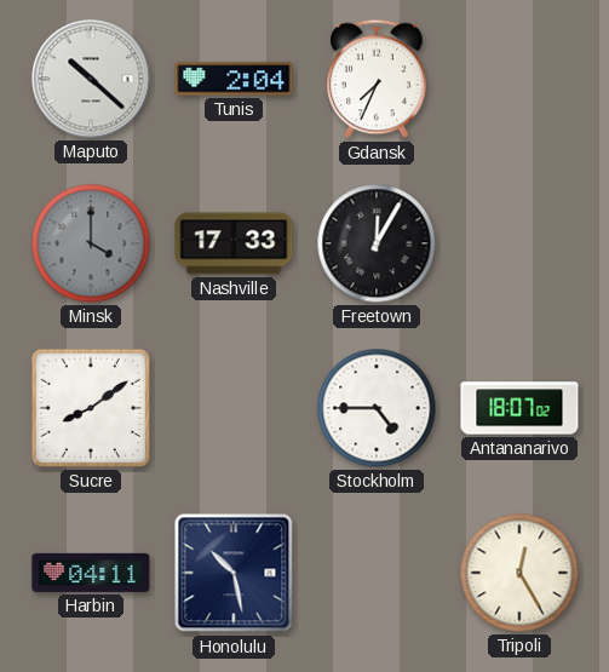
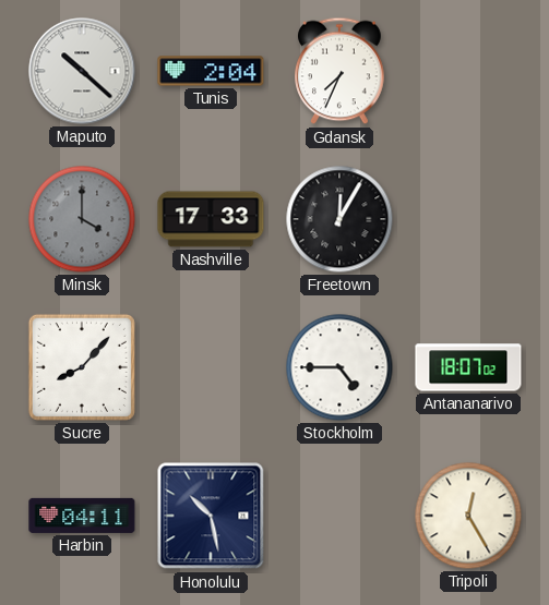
Sucre: 8:09 -> 8:07 (82, 367)
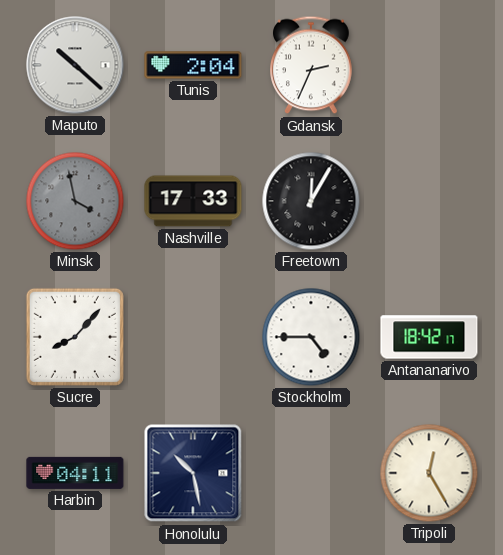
Gdansk: 7:34 -> 2:34 (312, 65)
Minsk: 4:00 -> 3:58 (75, 201)
Antananarivo: 18:07 -> 18:42 (429, 337)
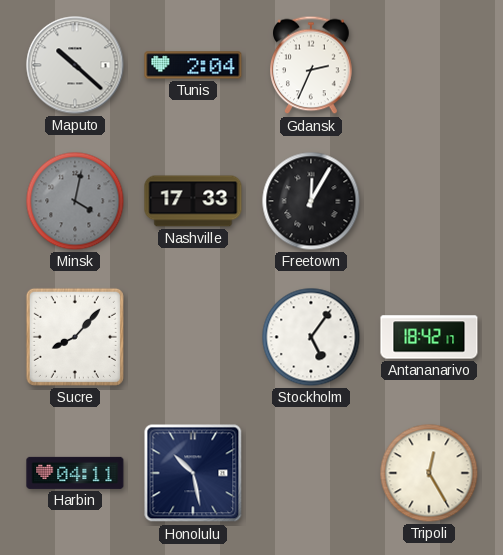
Minsk: 3:58 -> 4:02 (75, 201)
Stockholm: 4:45 -> 5:06 (311, 337)
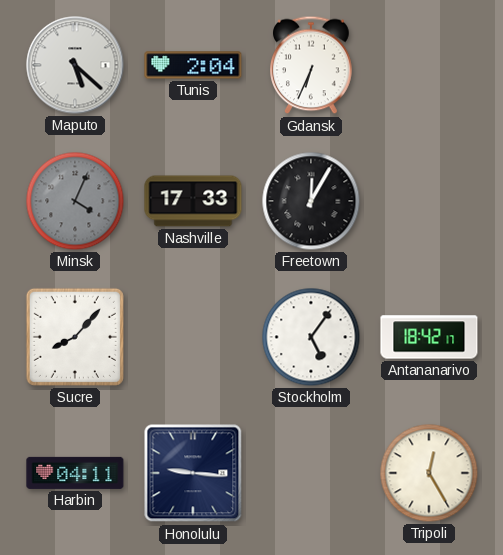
Maputo: 10:22 -> 5:22 (75, 65)
Gdansk: 2:34 -> 6:34 (312, 65)
Minsk: 4:02 -> 4:04 (75, 201)
Honolulu: 10:28 -> 9:16 (193, 473)
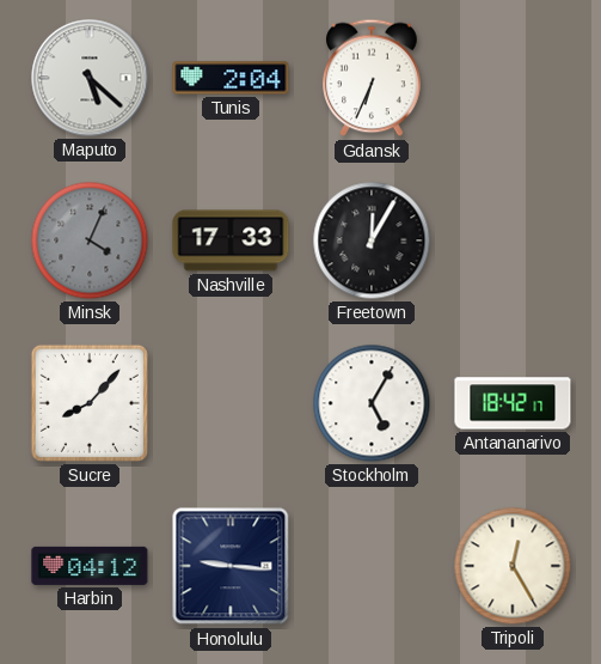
Stockholm: 5:06 -> 5:05 (372, 403)
Harbin: 04:11 -> 04:12 (90, 566)
